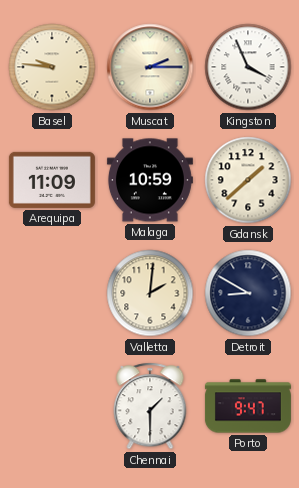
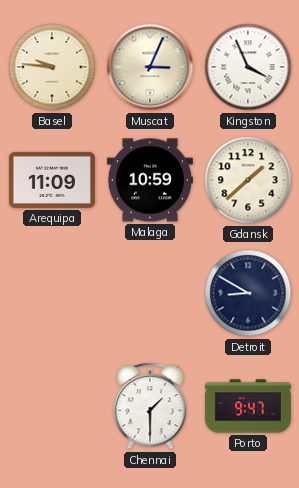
Muscat: 2:15 -> 3:04 (150, 67)
Valletta: 2:01 -> none (150, 293)
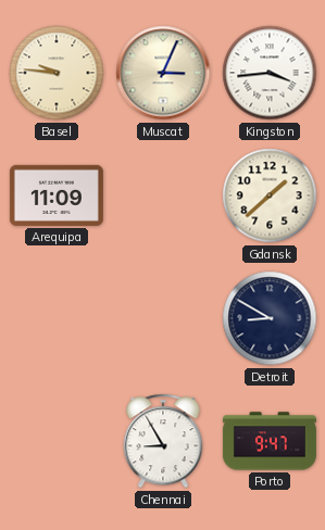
Kingston: 3:56 -> 3:44 (270, 73)
Malaga: 10:59 -> none (150, 180)
Chennai: 1:30 -> 8:55 (163, 441)
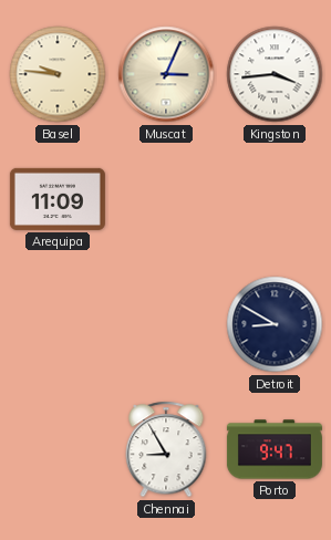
Gdansk: 1:38 -> none (270, 195)
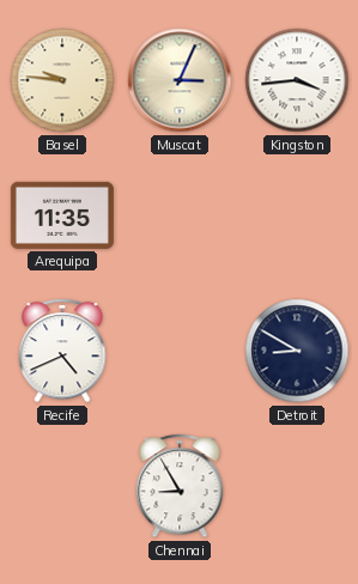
Arequipa: 11:09 -> 11:35 (62, 215)
Recife: none -> 4:41 (62, 351)
Porto: 9:47 -> none (275, 449)
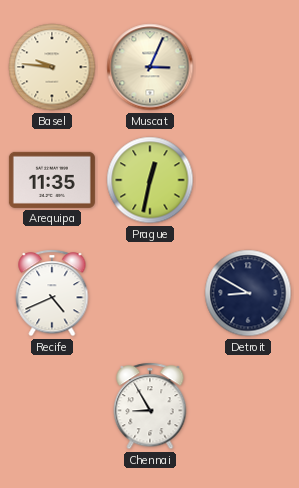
Kingston: 3:44 -> none (297, 80)
Prague: none -> 12:32 (150, 180)
